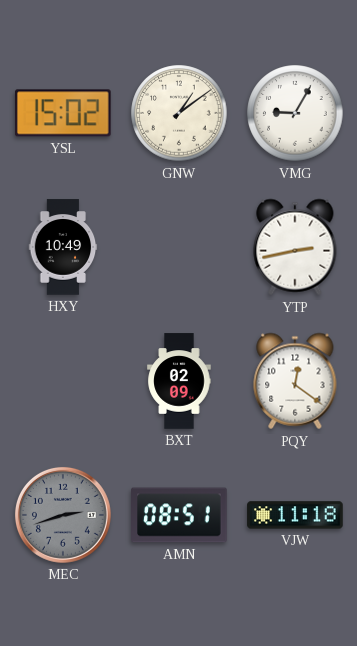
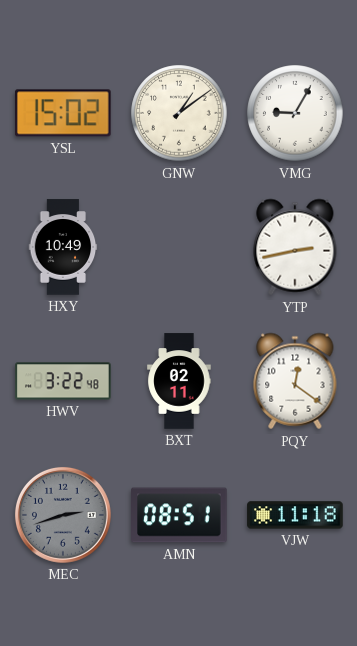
HWV: none -> 3:22 (63, 381)
BXT: 02:09 -> 02:11 (179, 381)
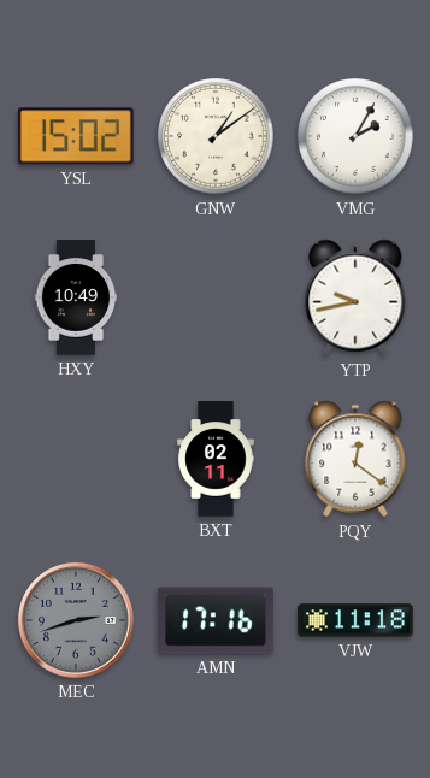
VMG: 9:05 -> 2:05 (355, 136)
YTP: 2:43 -> 9:43 (355, 297)
HWV: 3:22 -> none (63, 381)
AMN: 08:51 -> 17:16 (216, 620)
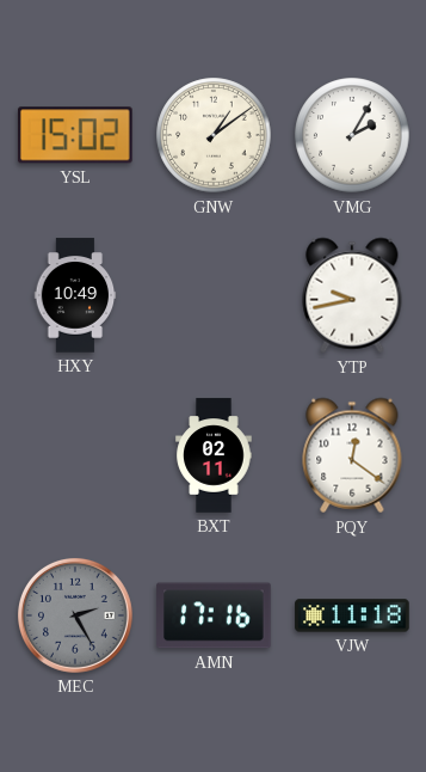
MEC: 2:42 -> 2:25 (75, 615)
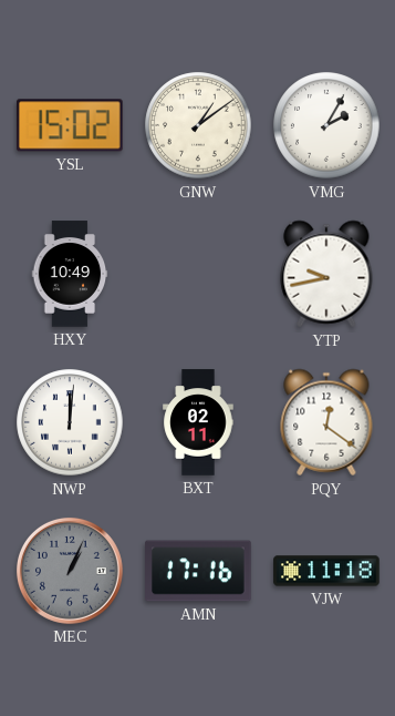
NWP: none -> 12:01 (70, 422)
MEC: 2:25 -> 1:04 (70, 571)
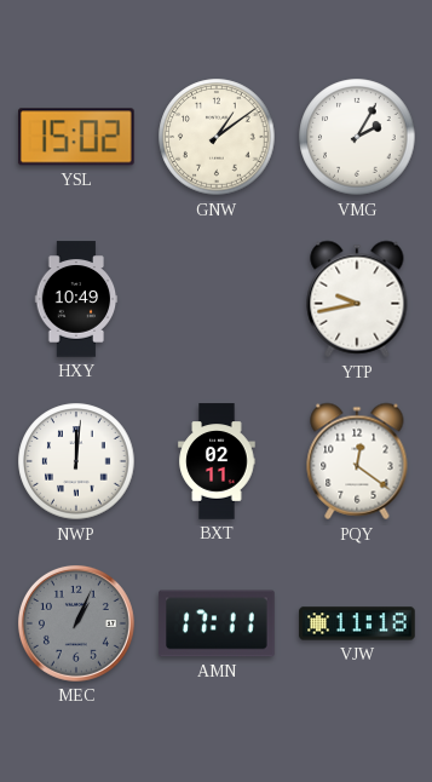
AMN: 17:16 -> 17:11 (217, 623)
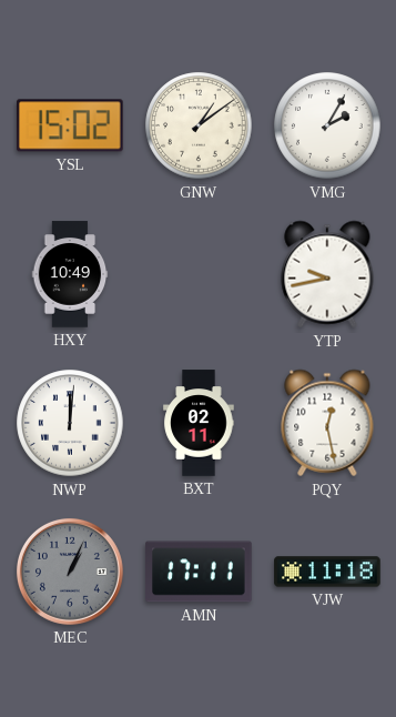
PQY: 12:21 -> 12:28 (327, 423)
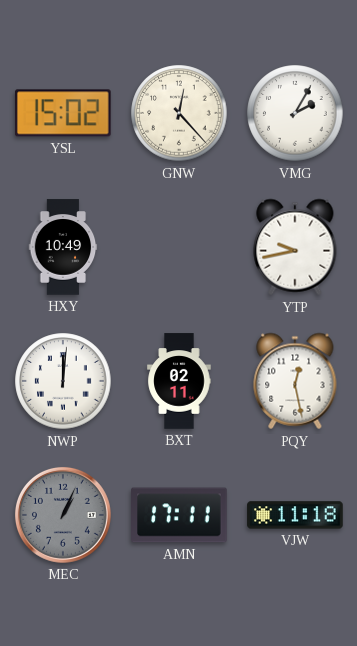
GNW: 1:09 -> 12:23 (179, 113)
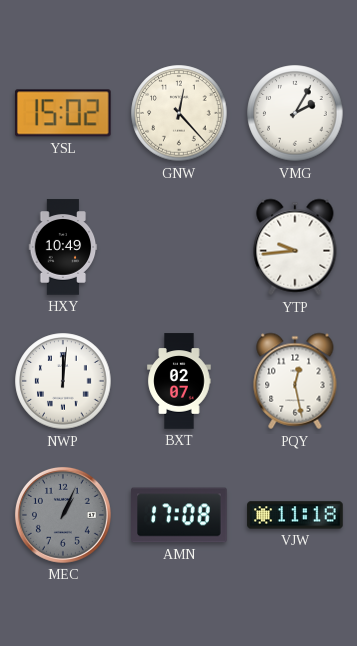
YTP: 9:43 -> 9:44 (295, 247)
BXT: 02:11 -> 02:07 (179, 381)
AMN: 17:11 -> 17:08 (179, 515)
